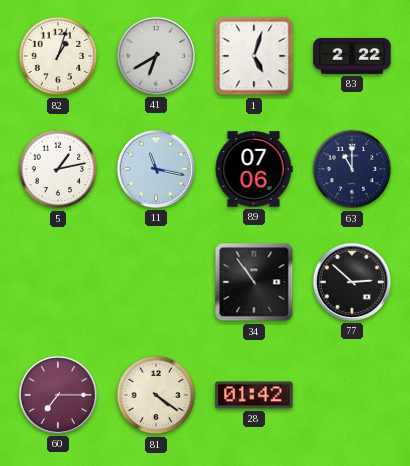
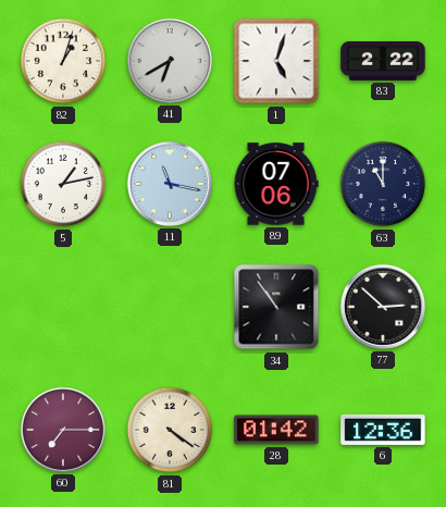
6: none -> 12:36 (383, 430)
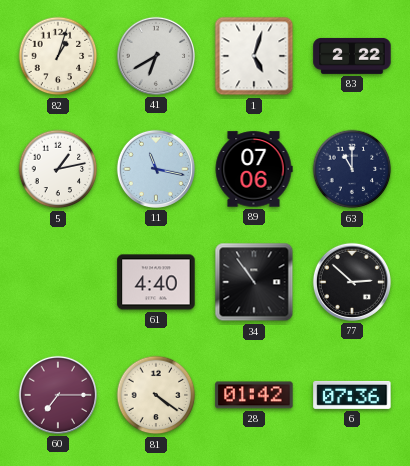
61: none -> 4:40 (156, 282)
6: 12:36 -> 07:36 (352, 395)
